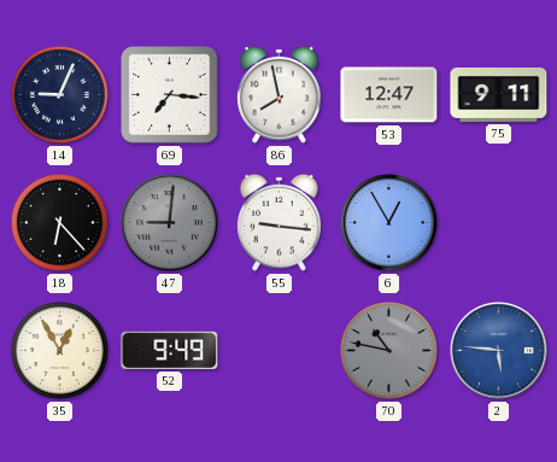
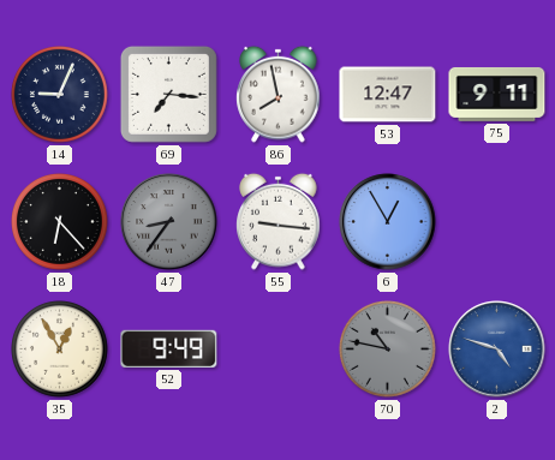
47: 9:01 -> 8:36 (169, 222)
2: 5:46 -> 4:48 (497, 350)
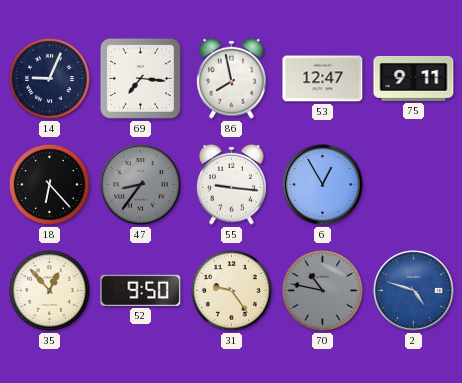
35: 12:55 -> 12:53 (50, 291)
52: 9:49 -> 9:50 (141, 290)
31: none -> 9:24 (232, 291)
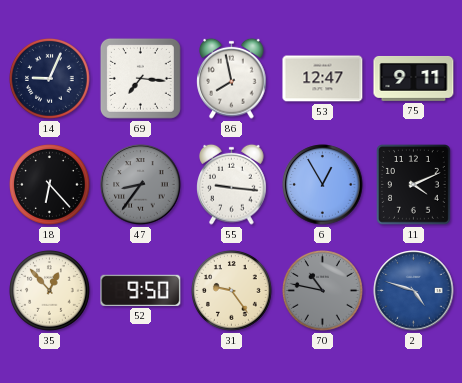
11: none -> 4:11 (413, 185)
